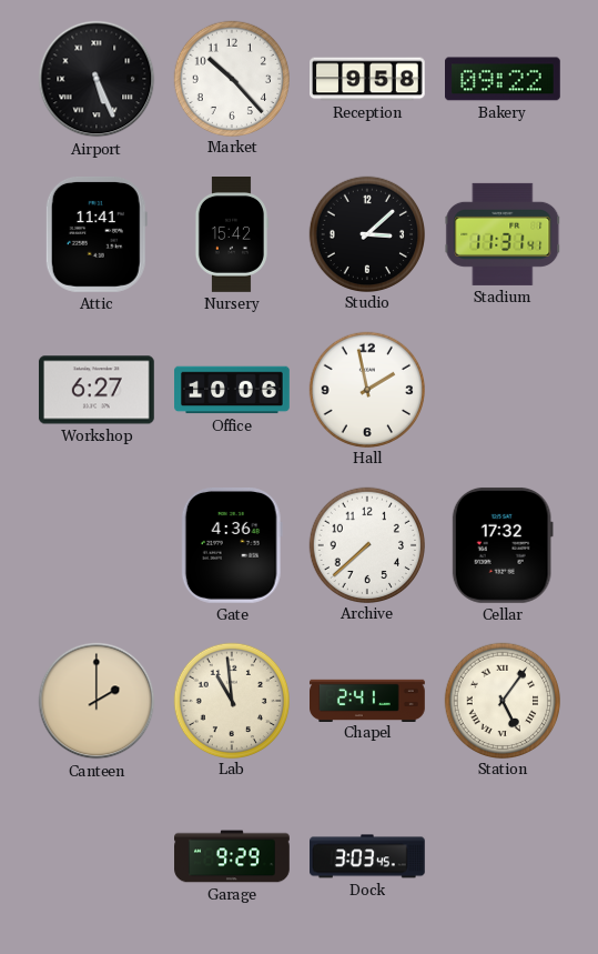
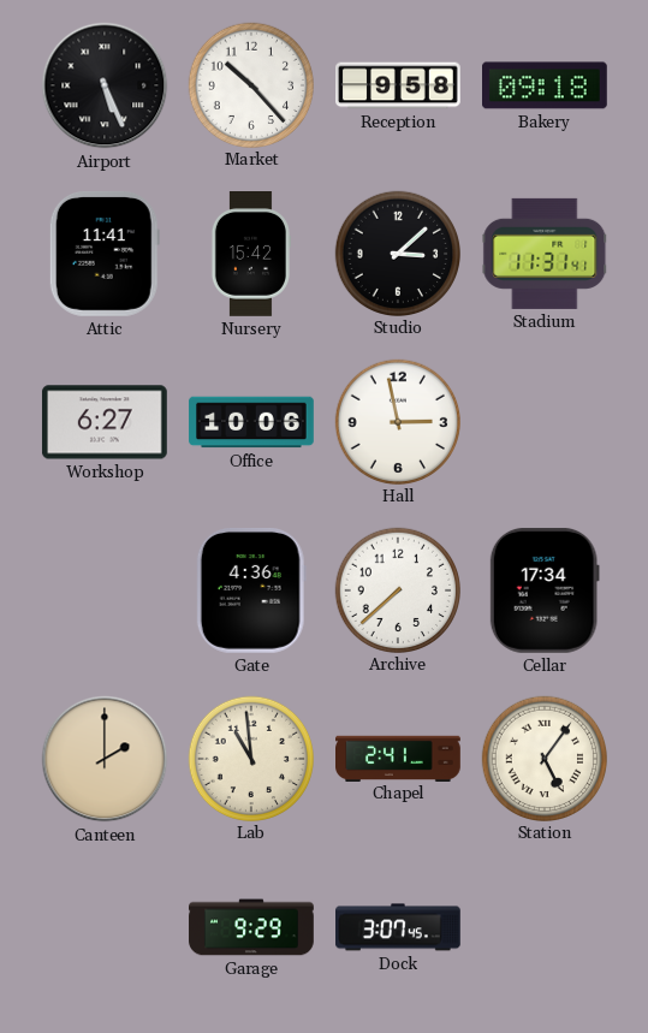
Bakery: 09:22 -> 09:18 (546, 85)
Hall: 1:58 -> 2:58 (397, 421)
Cellar: 17:32 -> 17:34 (545, 590)
Dock: 3:03 -> 3:07 (399, 927)
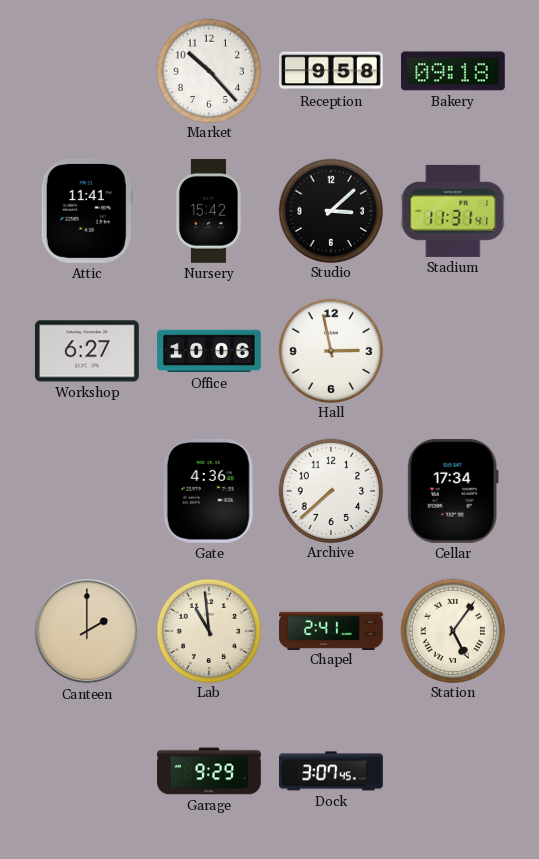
Airport: 5:26 -> none (105, 85)
